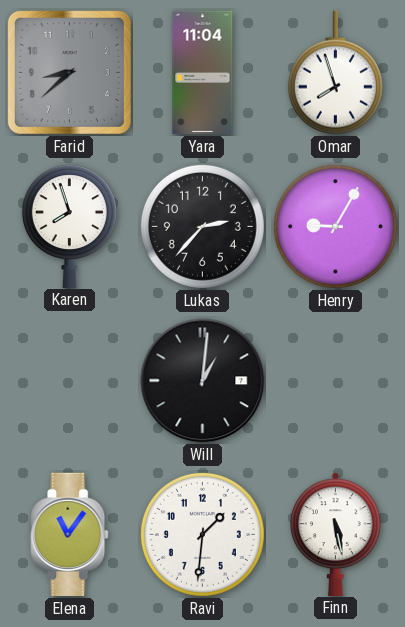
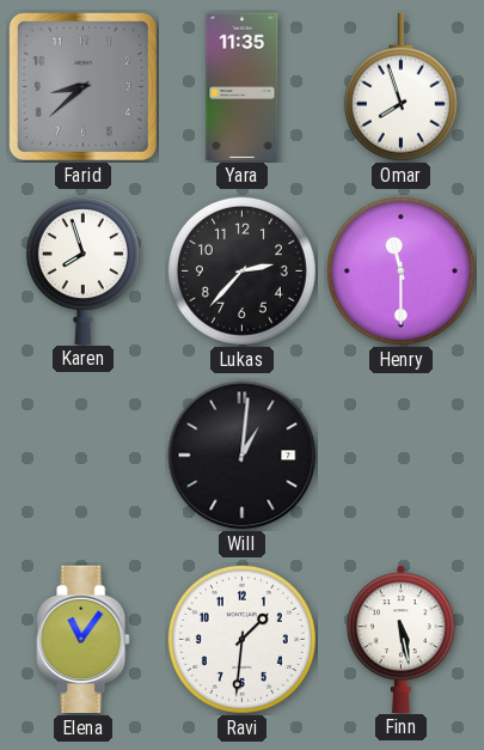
Yara: 11:04 -> 11:35 (243, 87)
Henry: 9:05 -> 11:30 (400, 270)
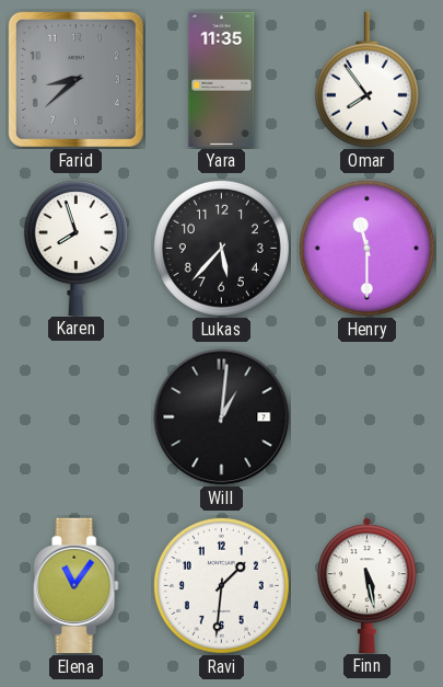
Omar: 7:57 -> 7:54 (366, 80)
Lukas: 2:37 -> 5:37 (221, 248)
